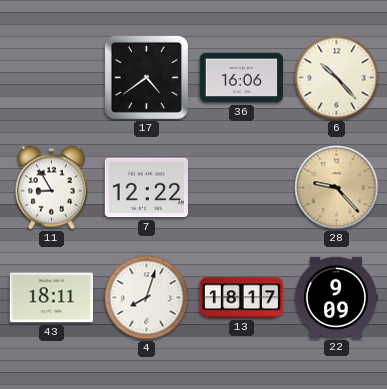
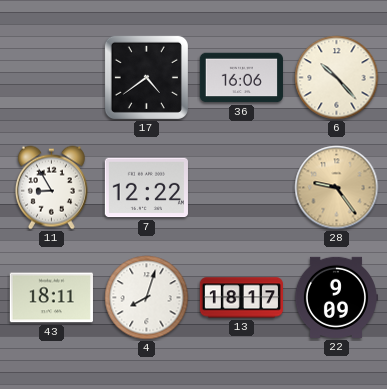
28: 9:23 -> 9:24 (337, 188)
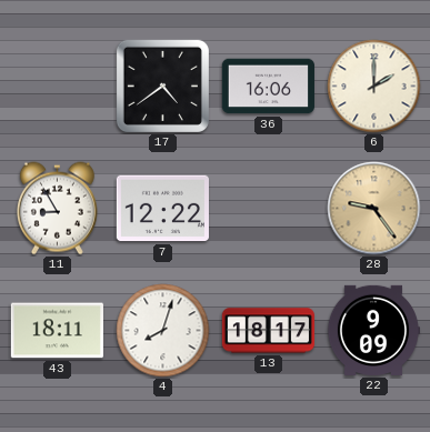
6: 10:23 -> 2:00 (374, 87)
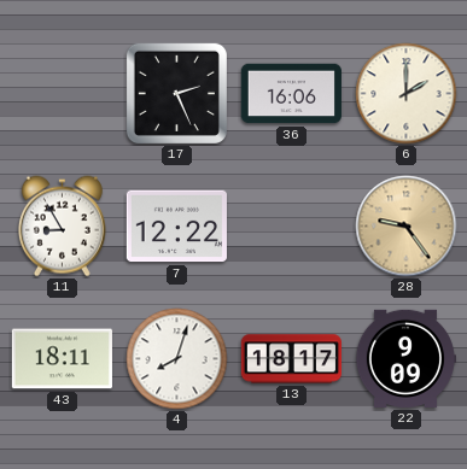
17: 4:39 -> 2:26 (176, 93)
